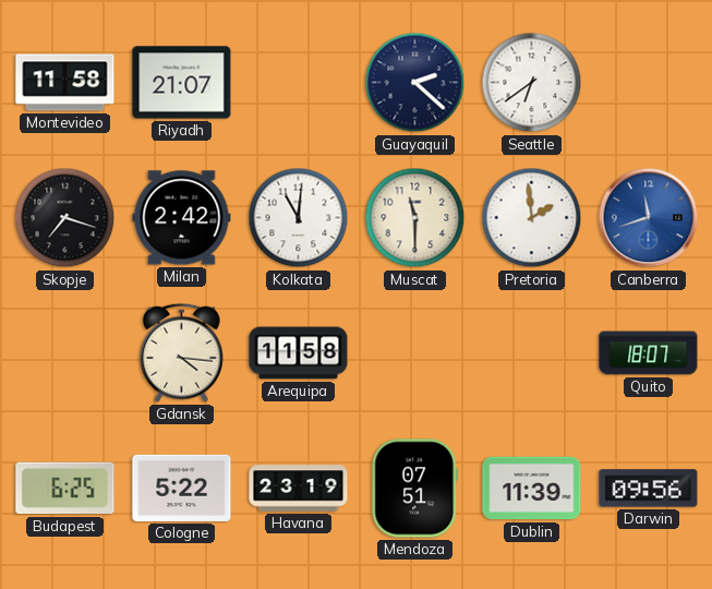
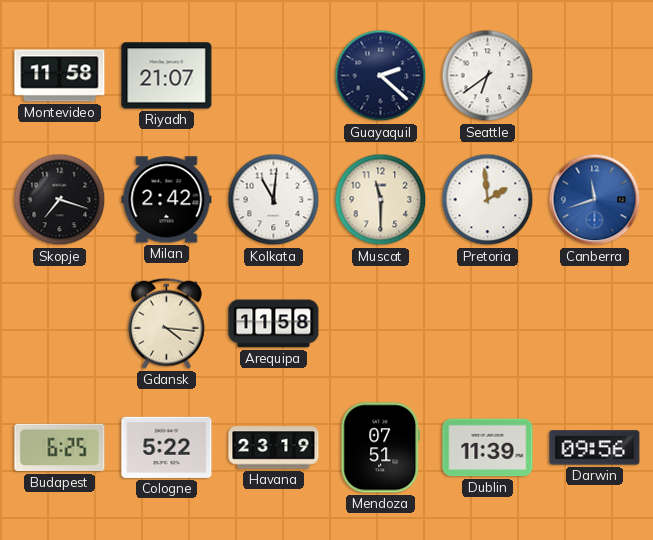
Quito: 18:07 -> none (649, 353)
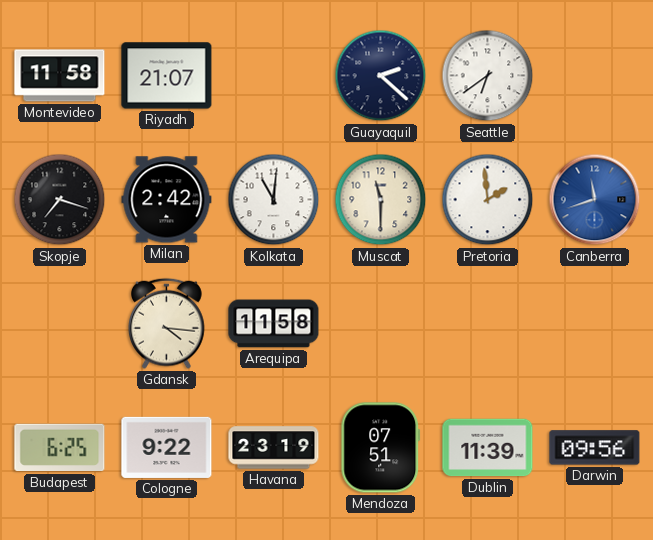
Cologne: 5:22 -> 9:22 (167, 447)
